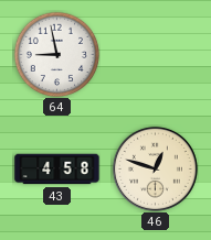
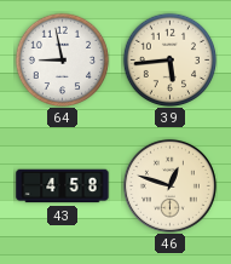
39: none -> 5:44 (169, 59)
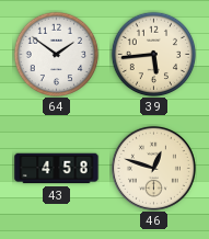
64: 8:58 -> 1:51 (56, 54)
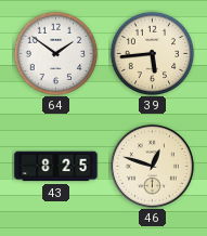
43: 4:58 -> 8:25 (56, 167)
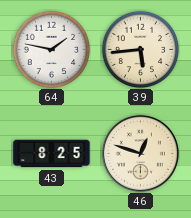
64: 1:51 -> 1:47 (51, 49)
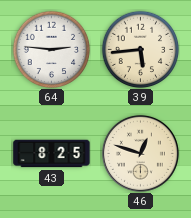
64: 1:47 -> 2:46 (51, 49)
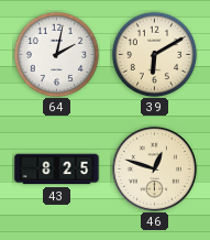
64: 2:46 -> 2:02 (56, 54)
39: 5:44 -> 6:10 (154, 54)
